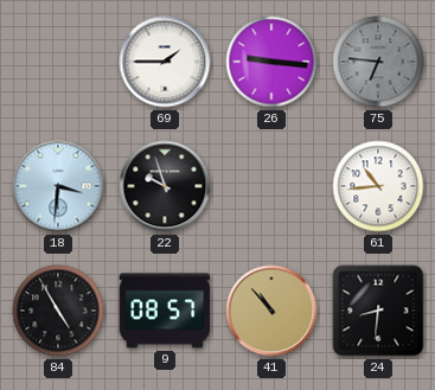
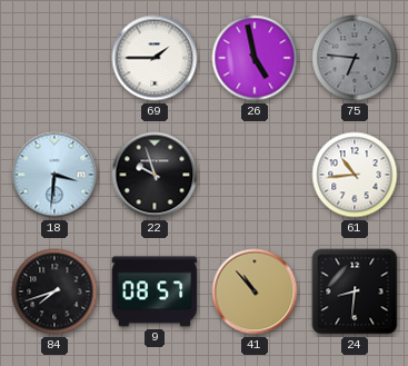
26: 9:16 -> 4:58 (255, 58)
84: 4:55 -> 7:42 (54, 291)
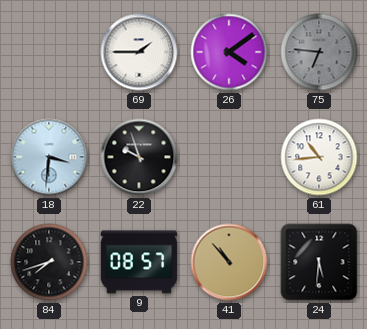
26: 4:58 -> 4:09 (229, 52)
24: 8:31 -> 5:31 (319, 262)
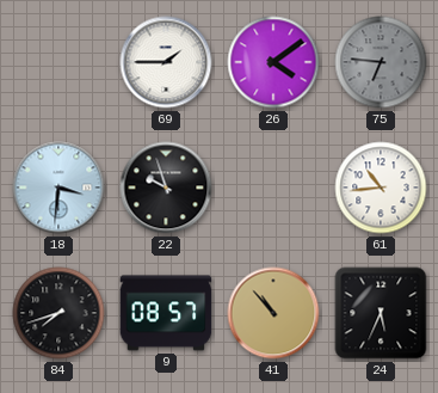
24: 5:31 -> 5:34 (381, 313)
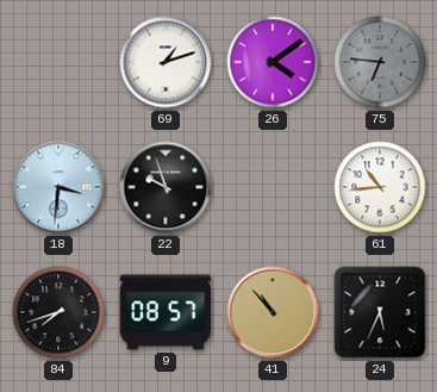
69: 1:45 -> 1:12 (166, 62)
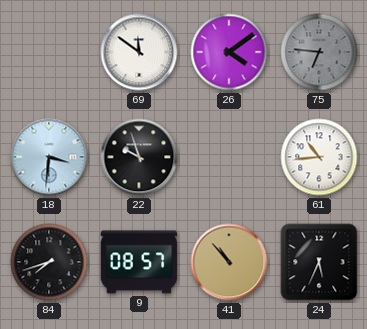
69: 1:12 -> 11:51 (139, 52)
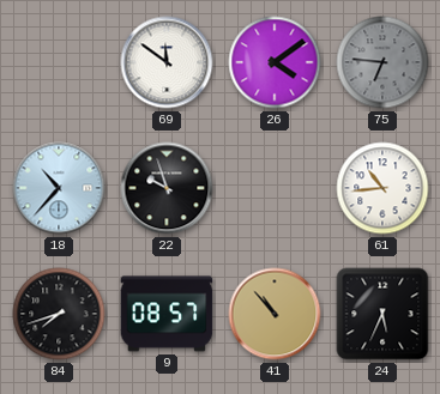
18: 3:31 -> 10:37 (59, 188)
